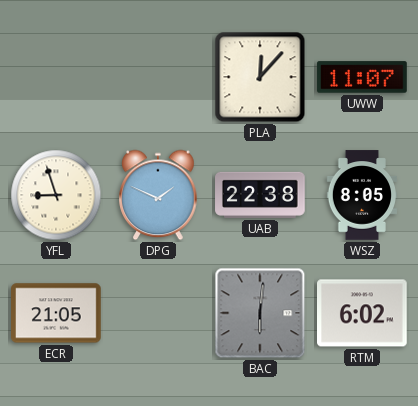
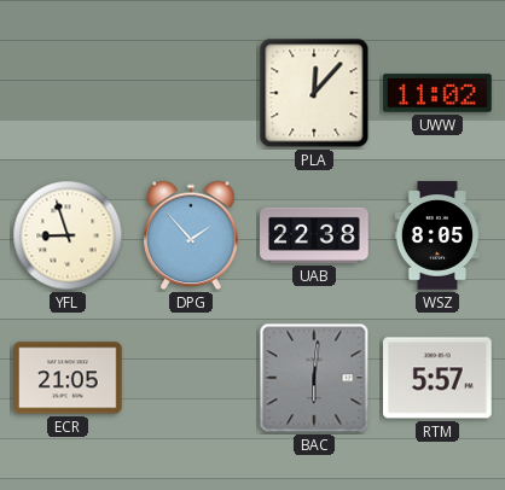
UWW: 11:07 -> 11:02 (437, 93)
DPG: 1:49 -> 1:53 (191, 235)
RTM: 6:02 -> 5:57 (437, 378)
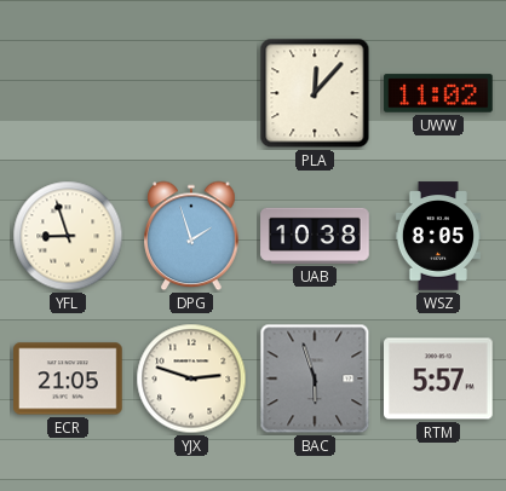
DPG: 1:53 -> 1:57 (191, 236)
UAB: 22:38 -> 10:38 (315, 236)
YJX: none -> 2:48 (191, 379)
BAC: 6:01 -> 5:57 (315, 379)
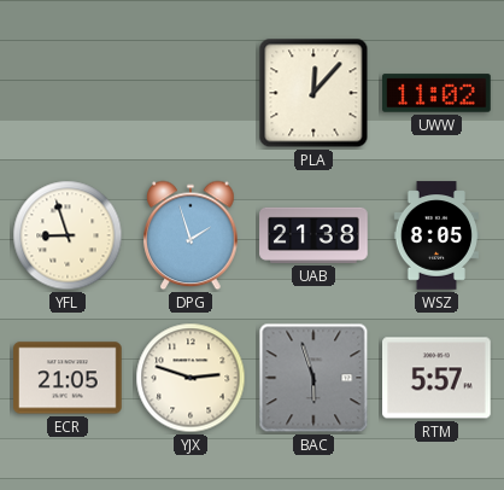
UAB: 10:38 -> 21:38 (313, 235)
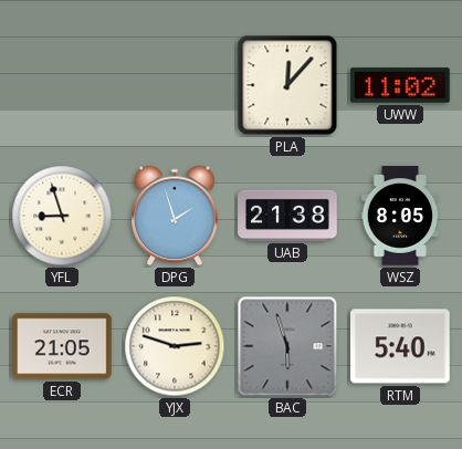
RTM: 5:57 -> 5:40 (400, 346)
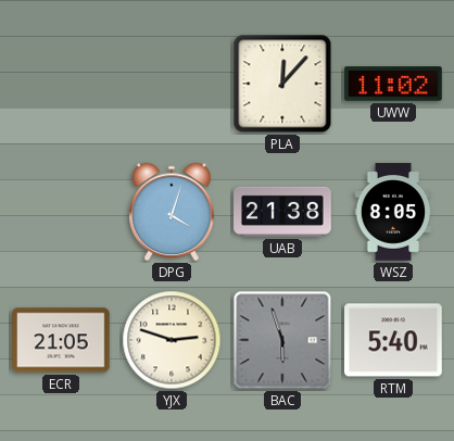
YFL: 8:57 -> none (62, 216)
DPG: 1:57 -> 4:03 (172, 212)
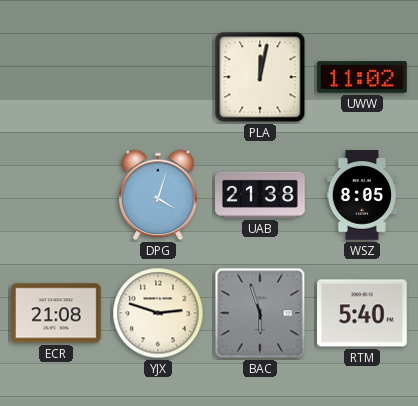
PLA: 12:07 -> 12:02 (260, 77)
ECR: 21:05 -> 21:08 (57, 313)
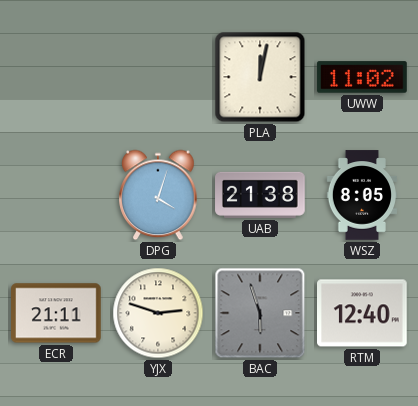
ECR: 21:08 -> 21:11 (57, 313)
RTM: 5:40 -> 12:40 (362, 313)
